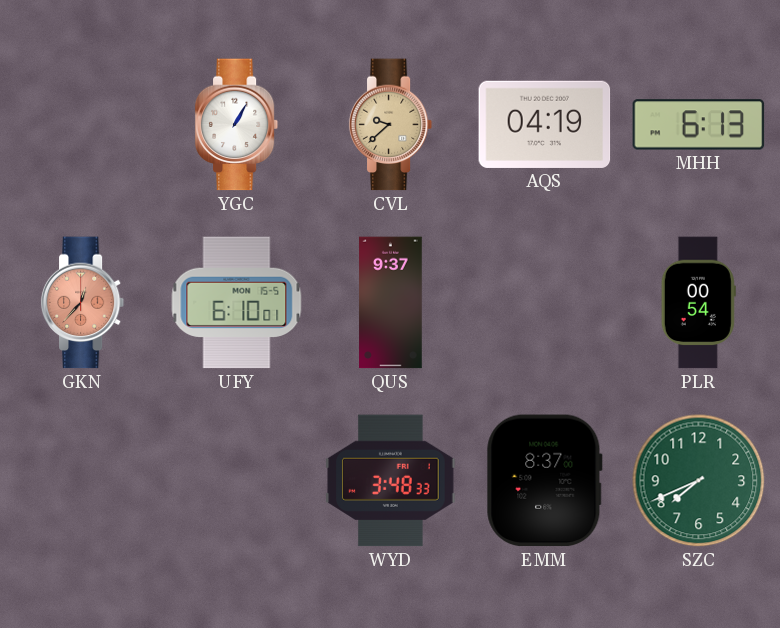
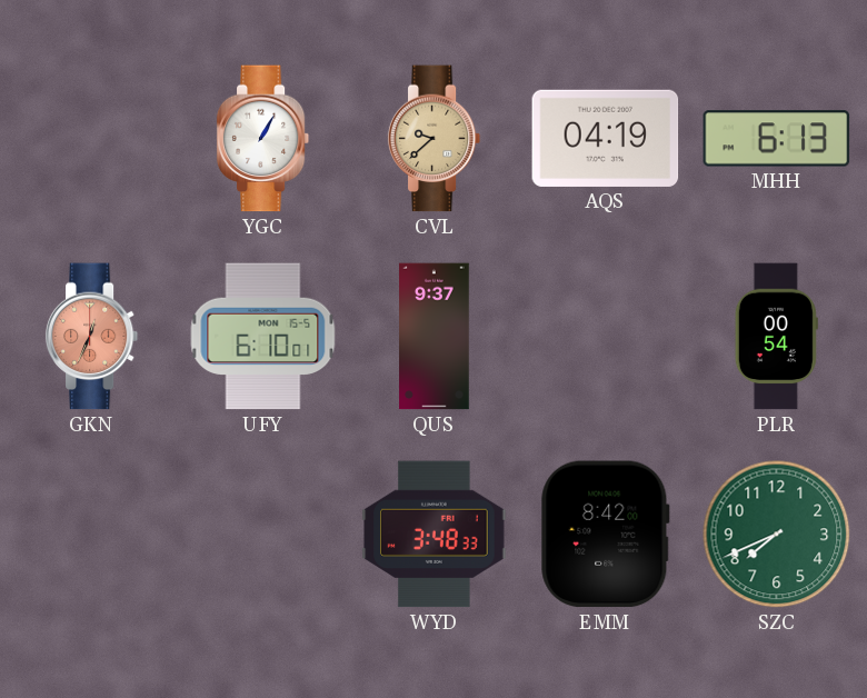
GKN: 12:37 -> 12:34 (92, 337)
EMM: 8:37 -> 8:42 (605, 535)
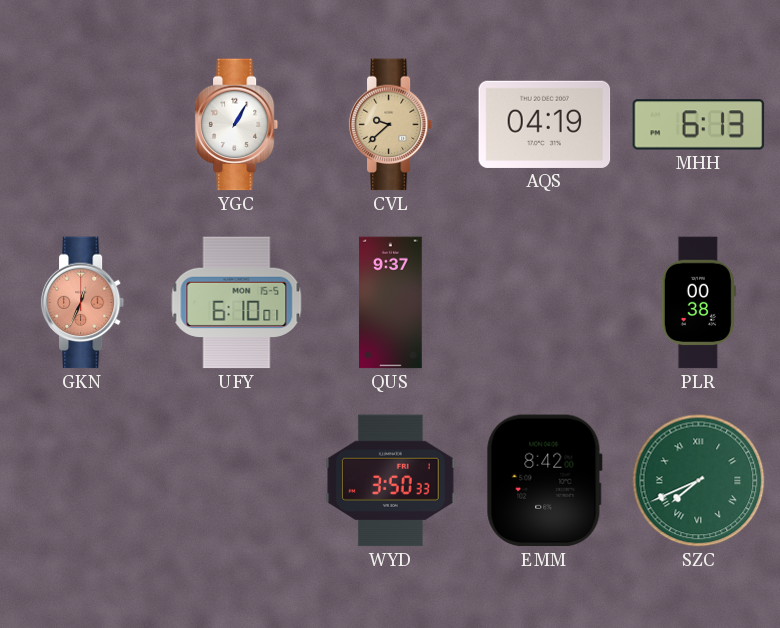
PLR: 00:54 -> 00:38 (698, 303)
WYD: 3:48 -> 3:50 (391, 481)
SZC numerals: Arabic -> Roman (699, 481)
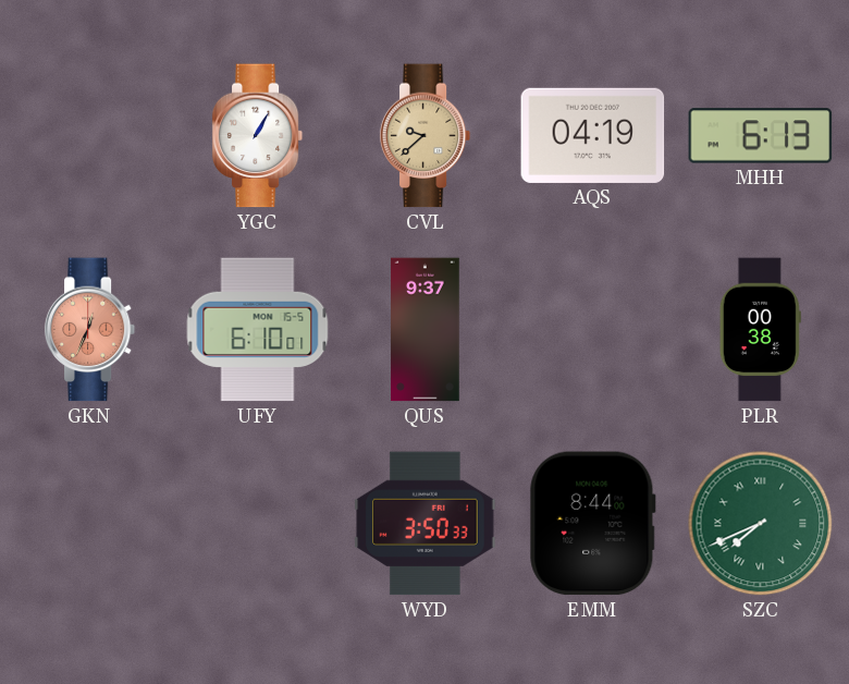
EMM: 8:42 -> 8:44 (592, 524)
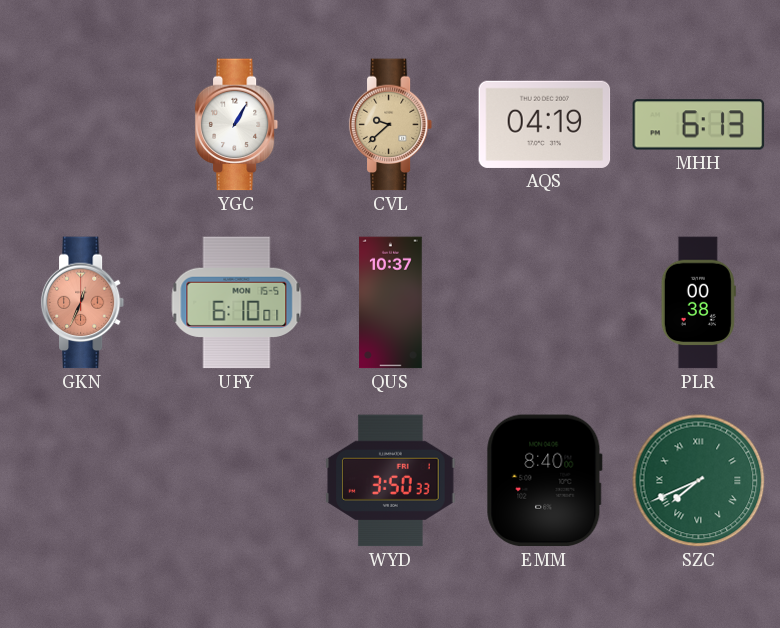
QUS: 9:37 -> 10:37 (391, 303)
EMM: 8:44 -> 8:40 (544, 481)
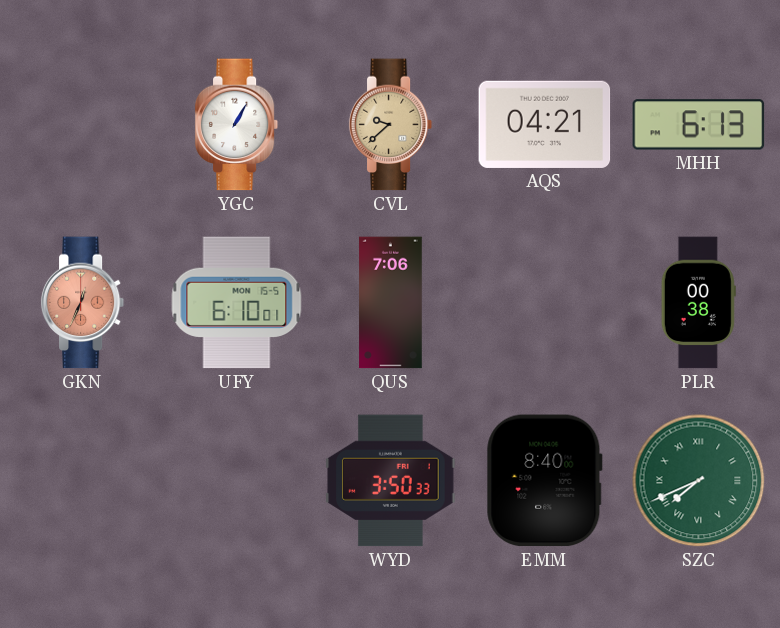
AQS: 04:19 -> 04:21 (545, 124)
QUS: 10:37 -> 7:06 (391, 303)
